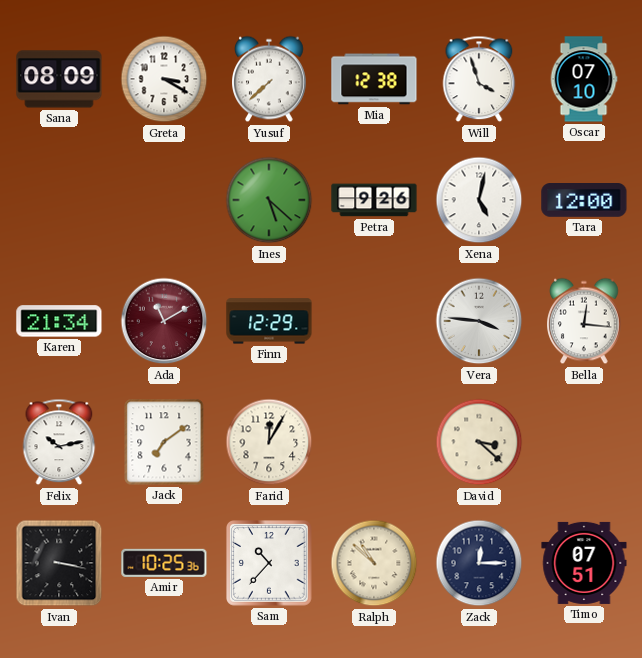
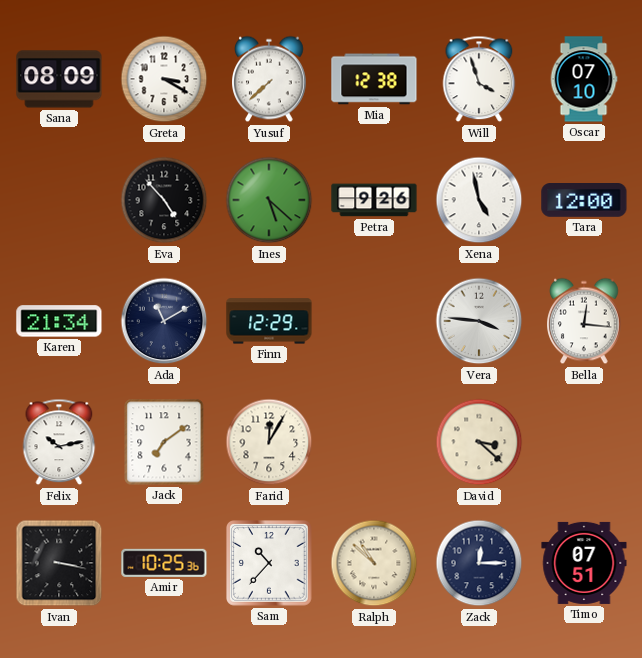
Eva: none -> 4:53 (164, 200)
Xena: 5:02 -> 4:58 (479, 200)
Ada dial: burgundy -> navy (164, 321)
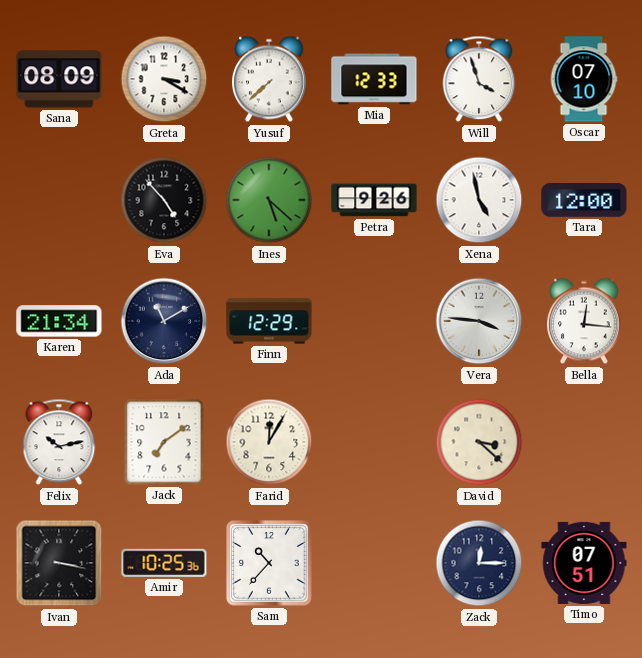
Mia: 12:38 -> 12:33 (374, 79)
Ralph: 10:52 -> none (374, 563)
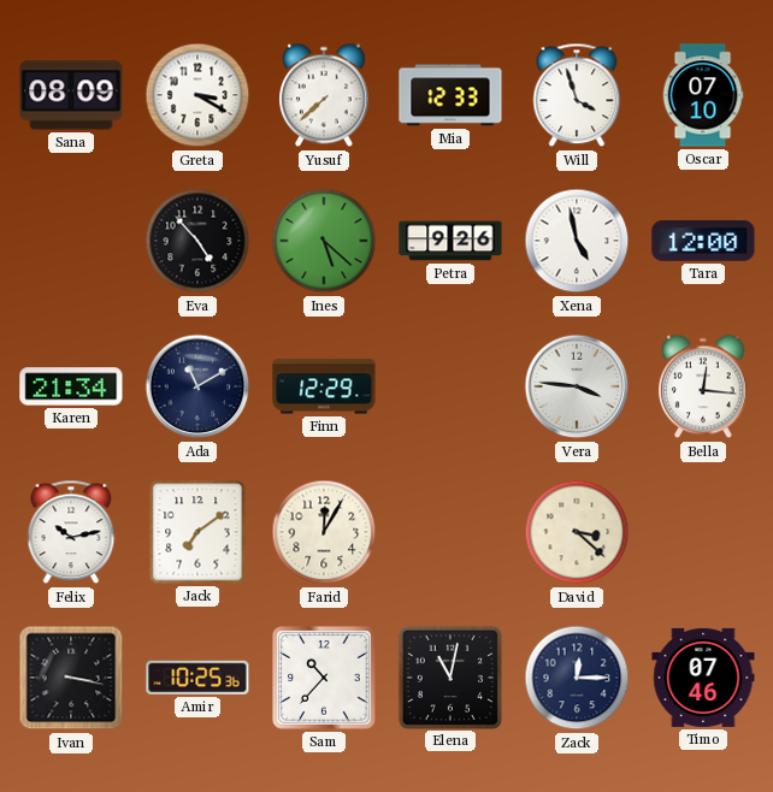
Elena: none -> 11:02 (449, 676)
Timo: 07:51 -> 07:46 (703, 678)
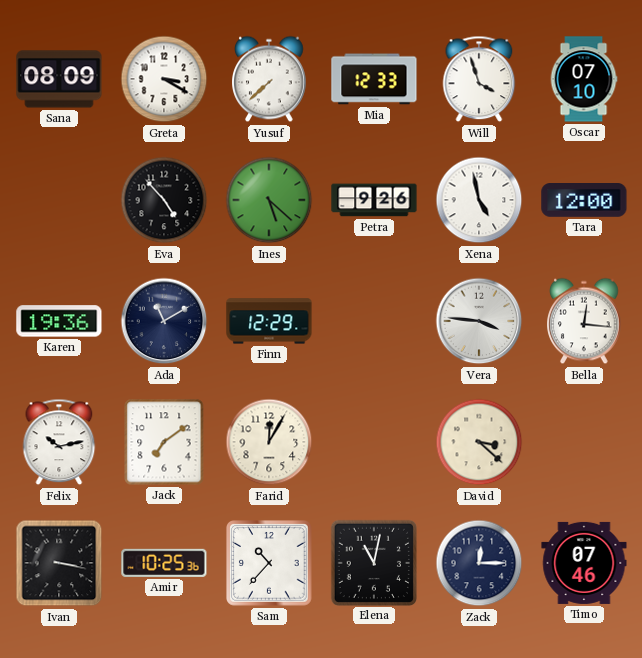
Karen: 21:34 -> 19:36 (59, 321)
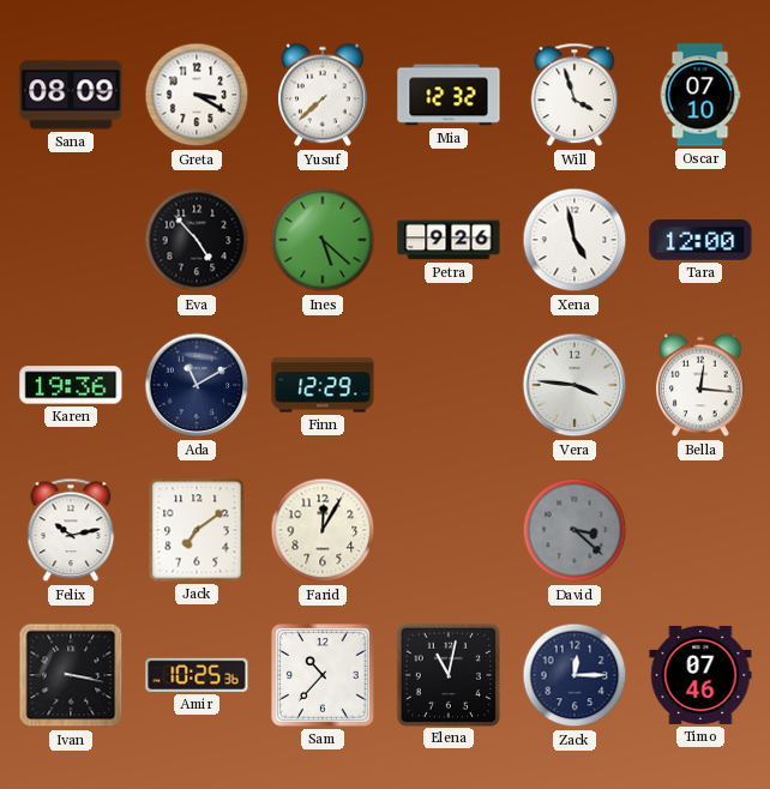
Mia: 12:33 -> 12:32 (449, 95)
David dial: cream -> grey (575, 530)
